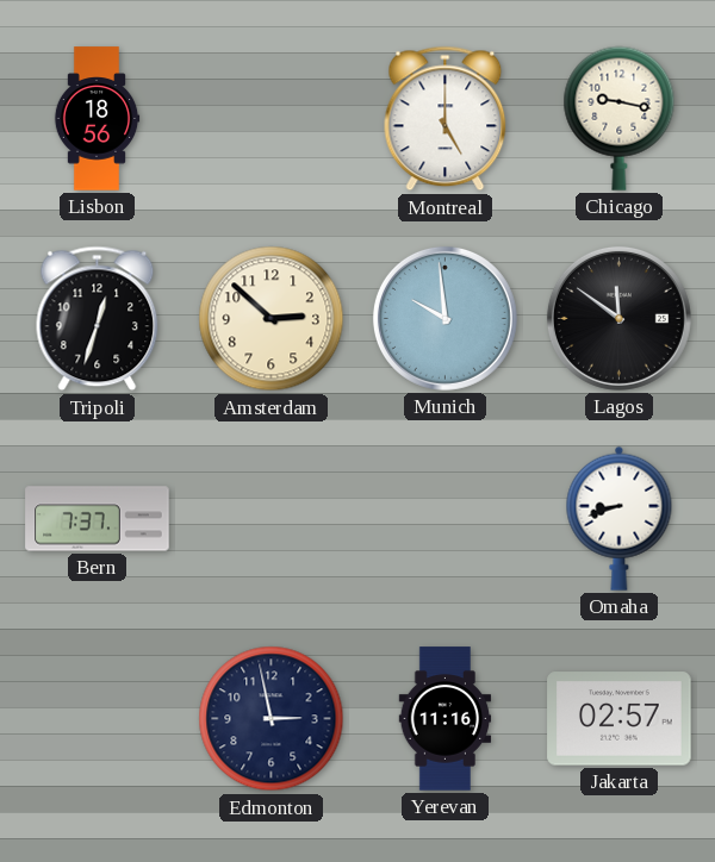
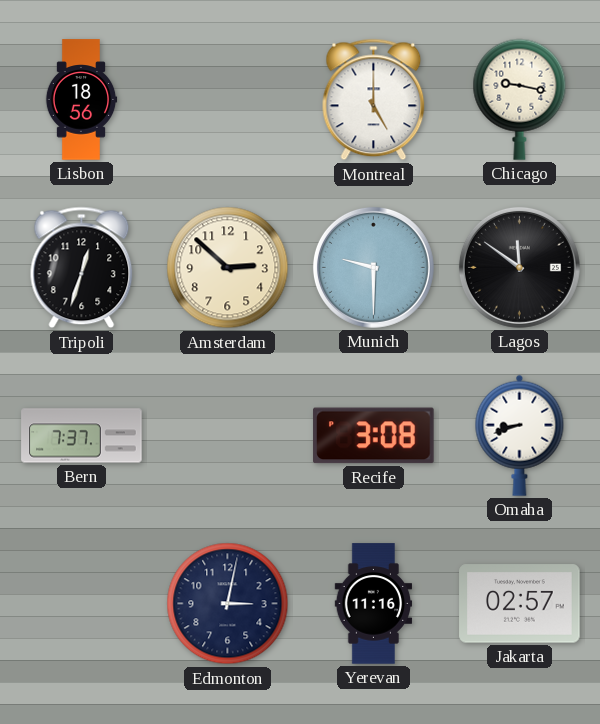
Munich: 9:59 -> 9:30 (373, 267)
Recife: none -> 3:08 (374, 436)
Edmonton: 2:58 -> 3:02 (228, 604)
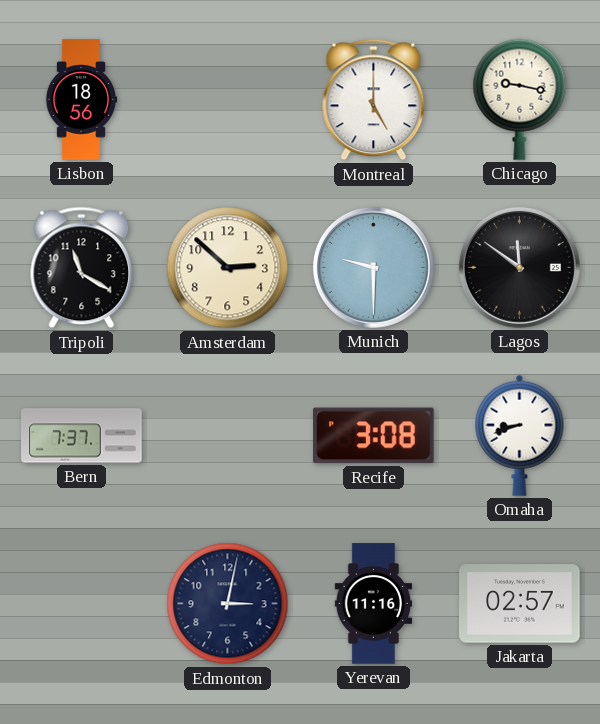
Tripoli: 12:33 -> 11:20 (82, 268)
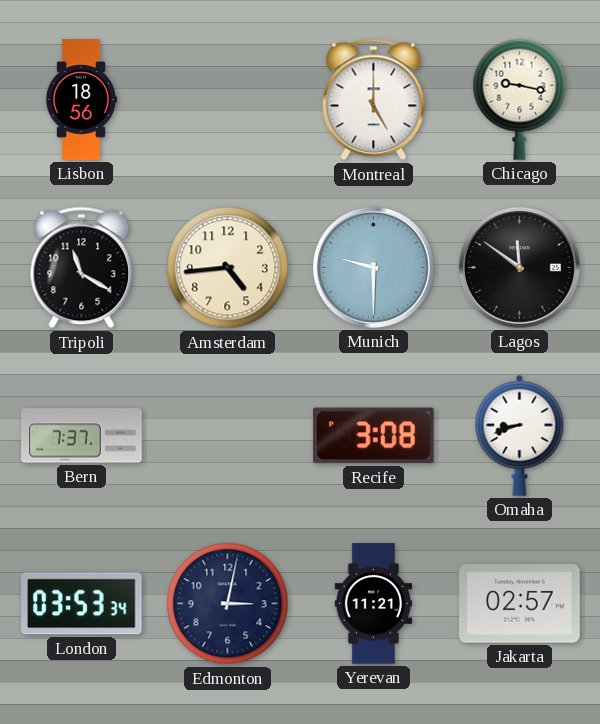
Amsterdam: 2:52 -> 4:44 (228, 268)
London: none -> 03:53 (82, 604)
Yerevan: 11:16 -> 11:21 (374, 604)
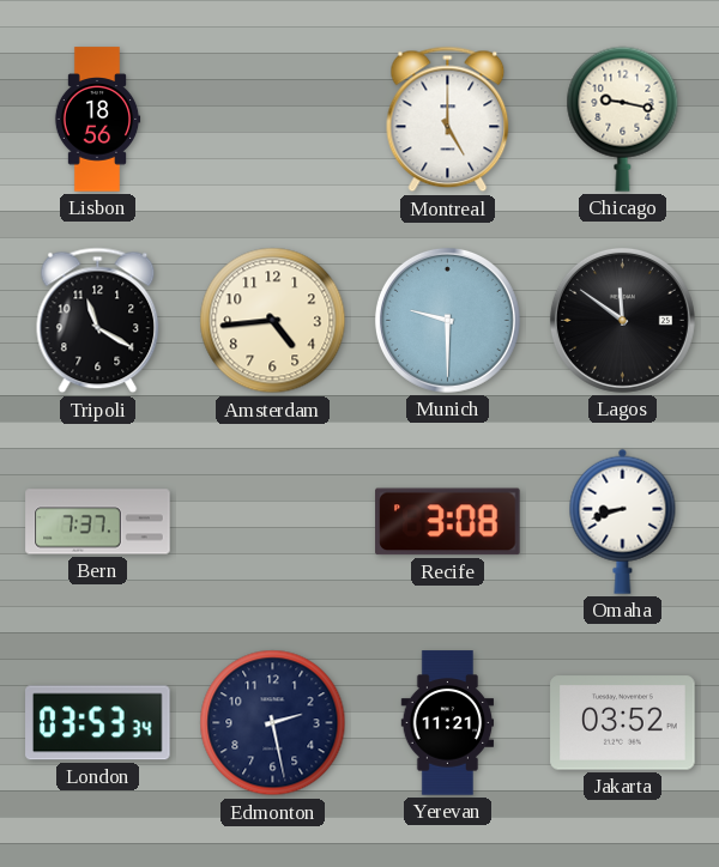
Edmonton: 3:02 -> 2:28 (273, 723)
Jakarta: 02:57 -> 03:52 (623, 723)
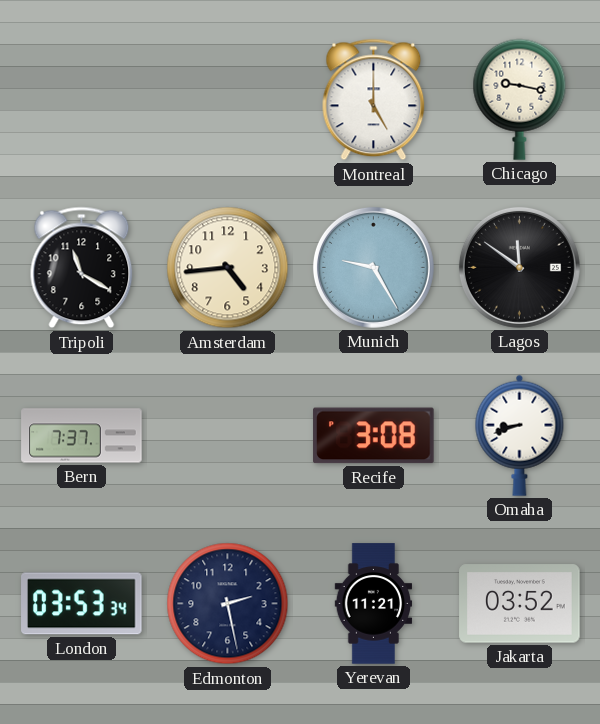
Lisbon: 18:56 -> none (97, 120)
Munich: 9:30 -> 9:25 (373, 267)
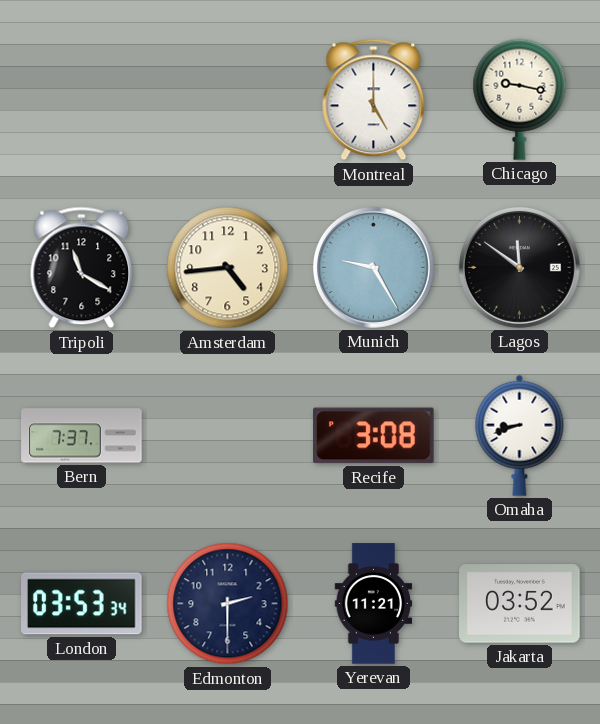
Edmonton: 2:28 -> 2:30 (228, 604)
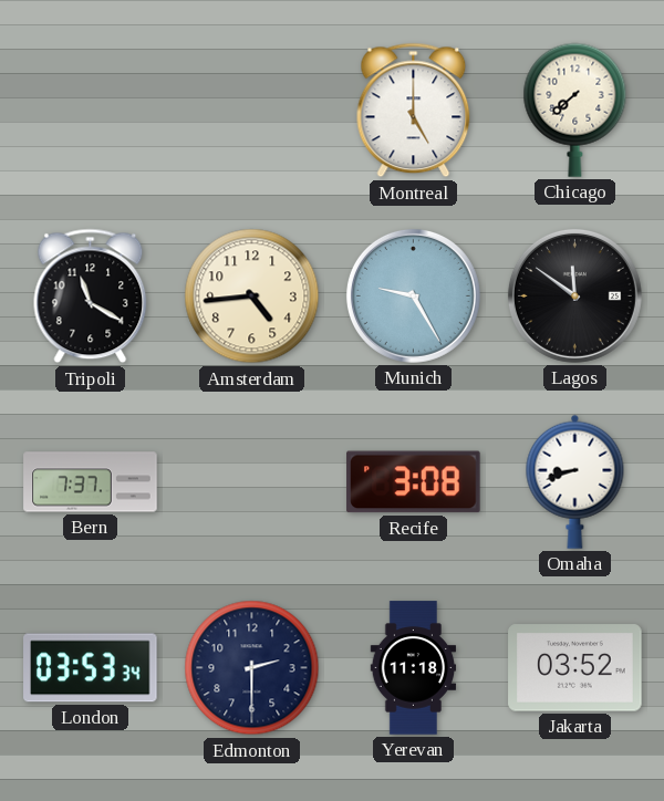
Chicago: 9:17 -> 7:38 (575, 110)
Yerevan: 11:21 -> 11:18 (414, 668)
